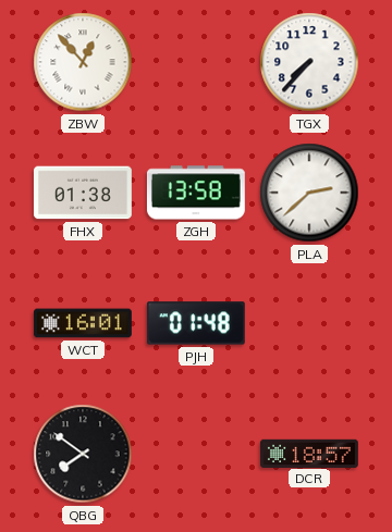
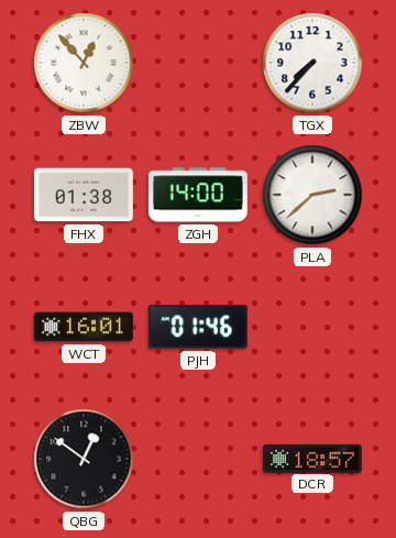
ZGH: 13:58 -> 14:00 (198, 195)
PJH: 01:48 -> 01:46 (198, 327)
QBG: 7:51 -> 12:51 (84, 459)
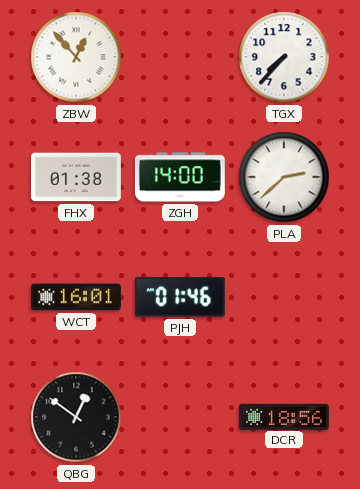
DCR: 18:57 -> 18:56 (284, 416)
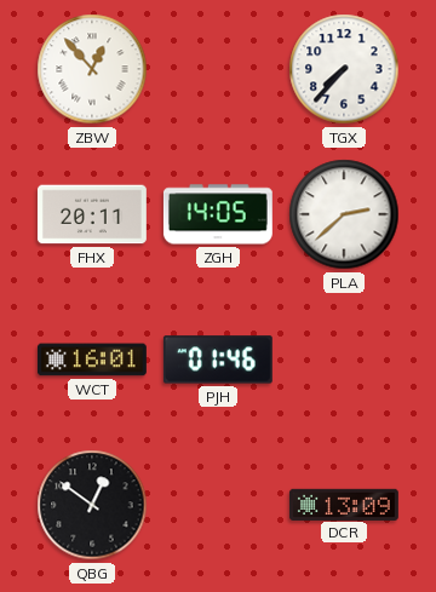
FHX: 01:38 -> 20:11 (92, 214)
ZGH: 14:00 -> 14:05 (218, 214)
DCR: 18:56 -> 13:09 (344, 504)
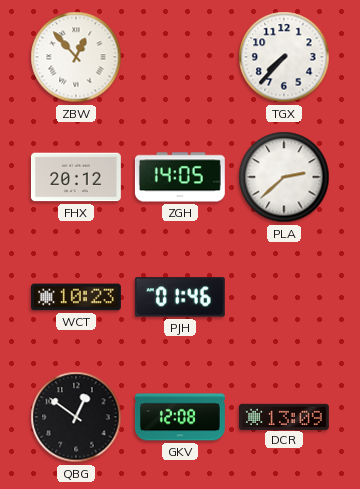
FHX: 20:11 -> 20:12 (76, 177)
WCT: 16:01 -> 10:23 (76, 297)
GKV: none -> 12:08 (180, 417)
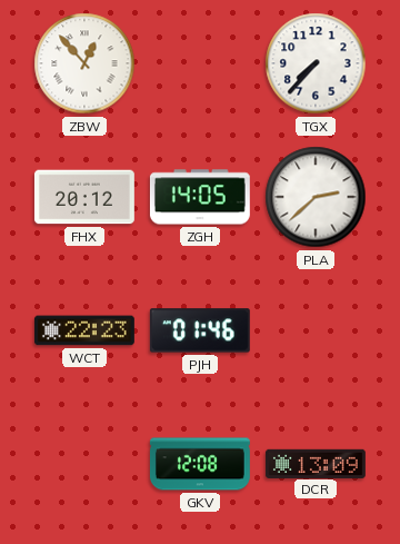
WCT: 10:23 -> 22:23 (84, 330)
QBG: 12:51 -> none (76, 417)
